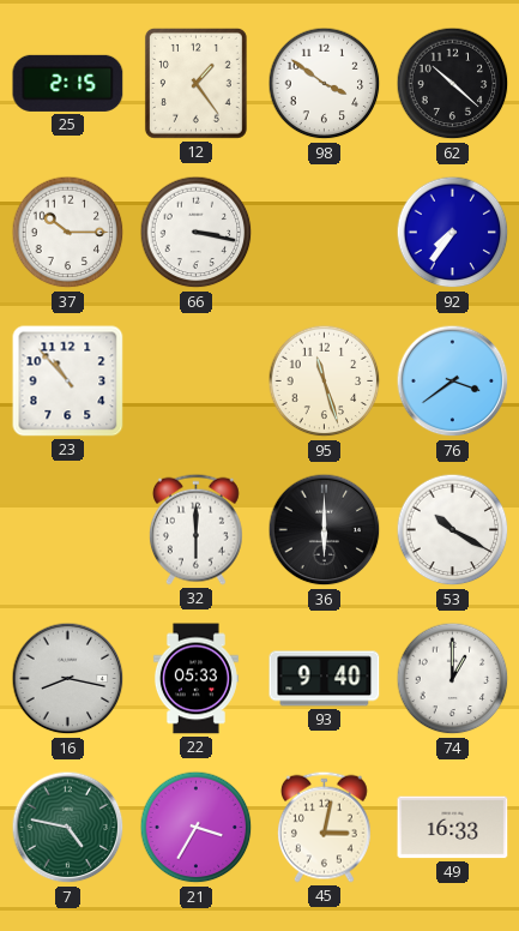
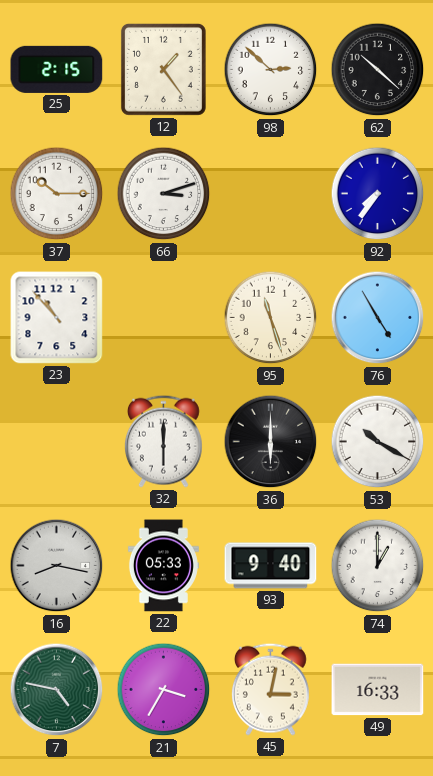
98: 3:51 -> 2:52 (271, 70)
66: 3:17 -> 3:12 (164, 194)
76: 3:39 -> 4:55 (378, 318)
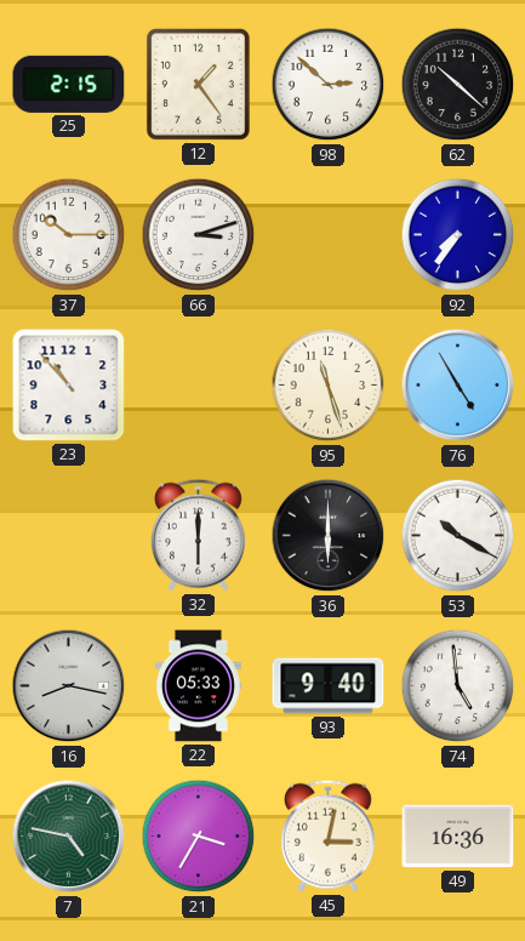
74: 1:00 -> 4:59 (458, 686)
49: 16:33 -> 16:36 (458, 837)
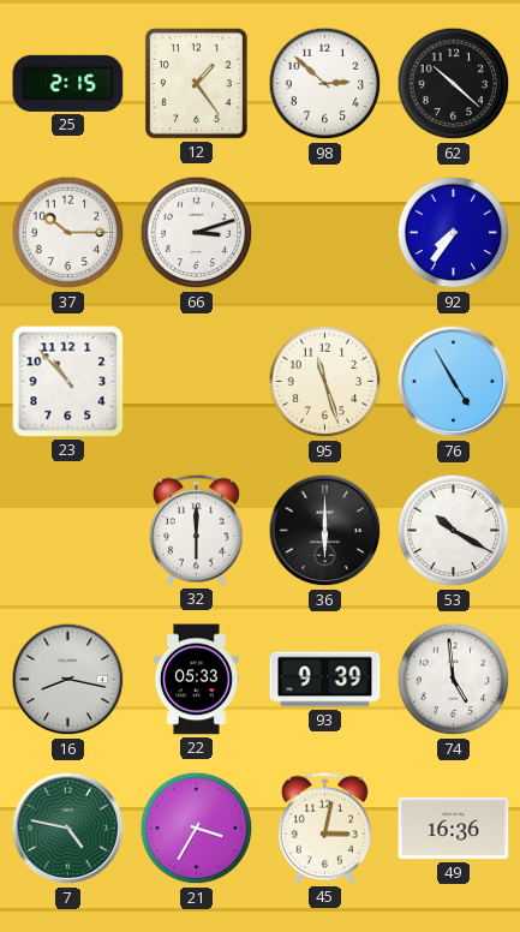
93: 9:40 -> 9:39 (325, 680)
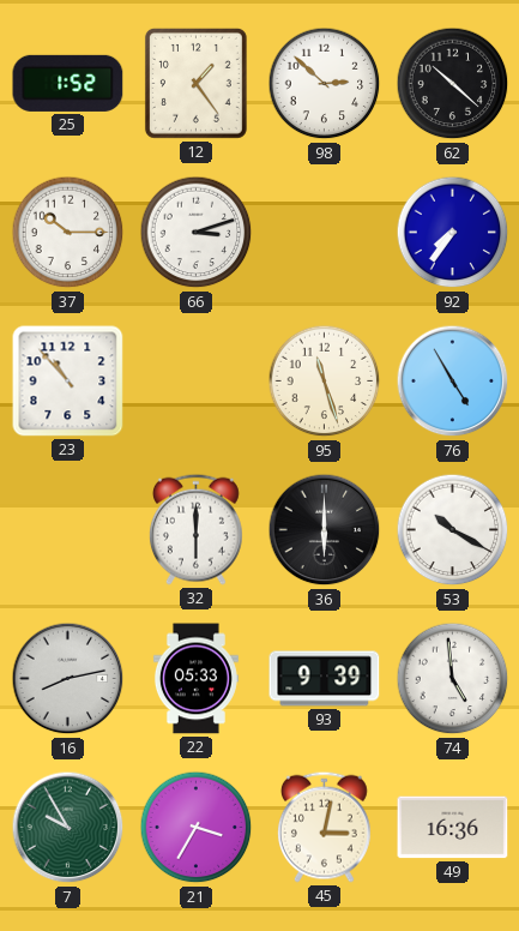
25: 2:15 -> 1:52 (68, 83)
16: 8:17 -> 8:13 (68, 679)
7: 4:47 -> 9:55 (68, 828)
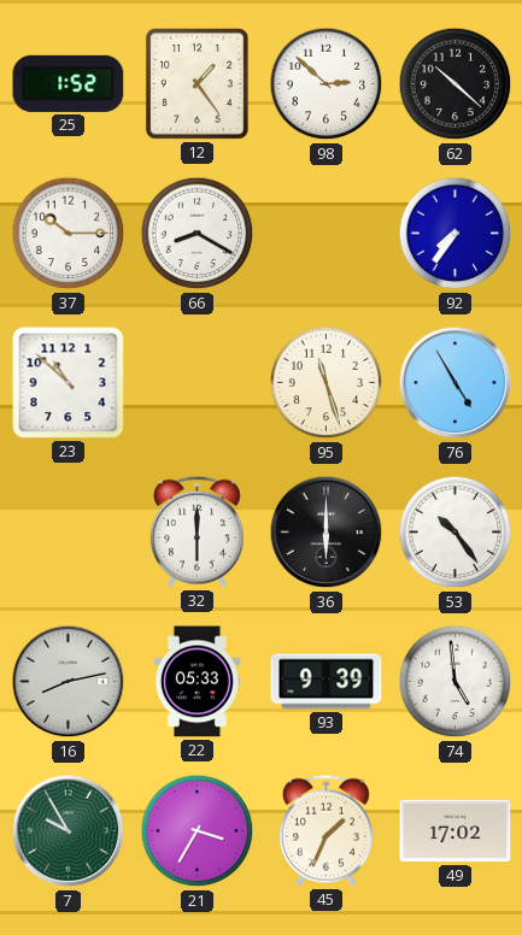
66: 3:12 -> 8:20 (198, 234)
23: 10:53 -> 10:52 (69, 383)
53: 10:20 -> 10:24 (456, 533)
45: 3:02 -> 1:34 (325, 830)
49: 16:36 -> 17:02 (456, 831)
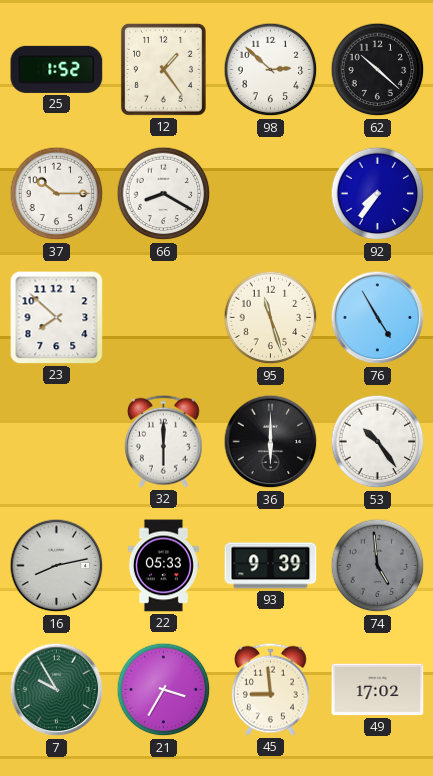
23: 10:52 -> 7:52 (57, 318)
74 dial: white -> grey (378, 566)
45: 1:34 -> 8:59 (270, 689)
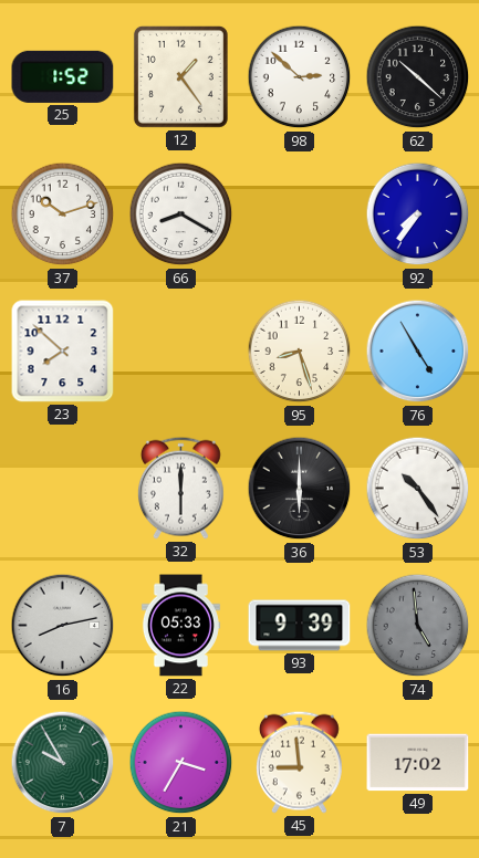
37: 10:15 -> 10:12 (63, 214)
95: 11:27 -> 8:27 (300, 352)
